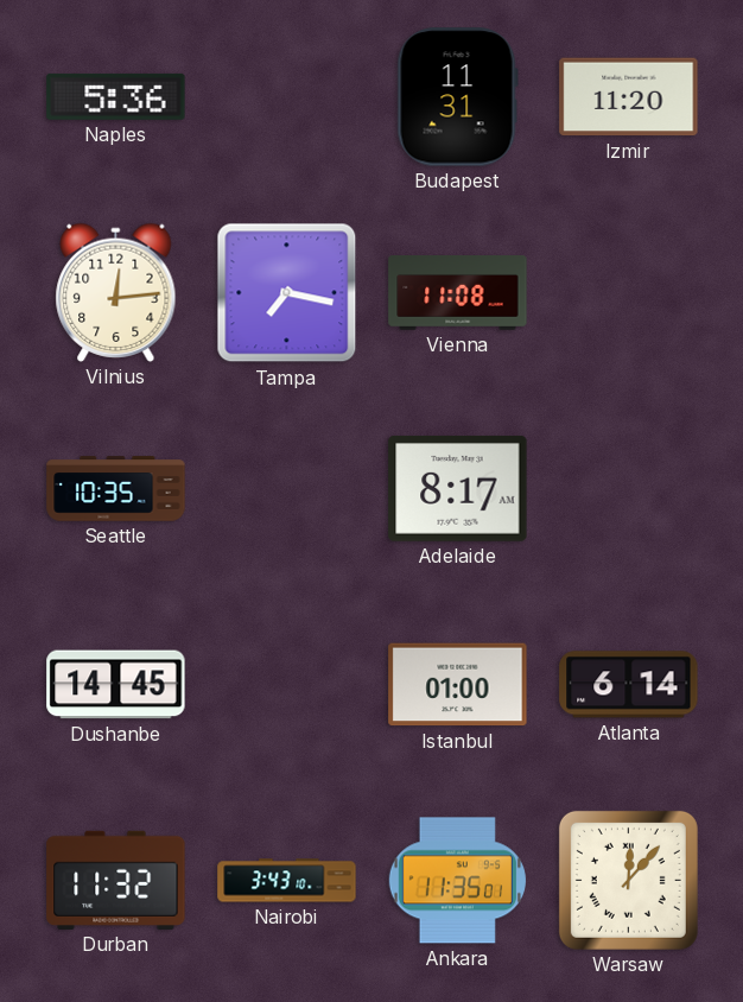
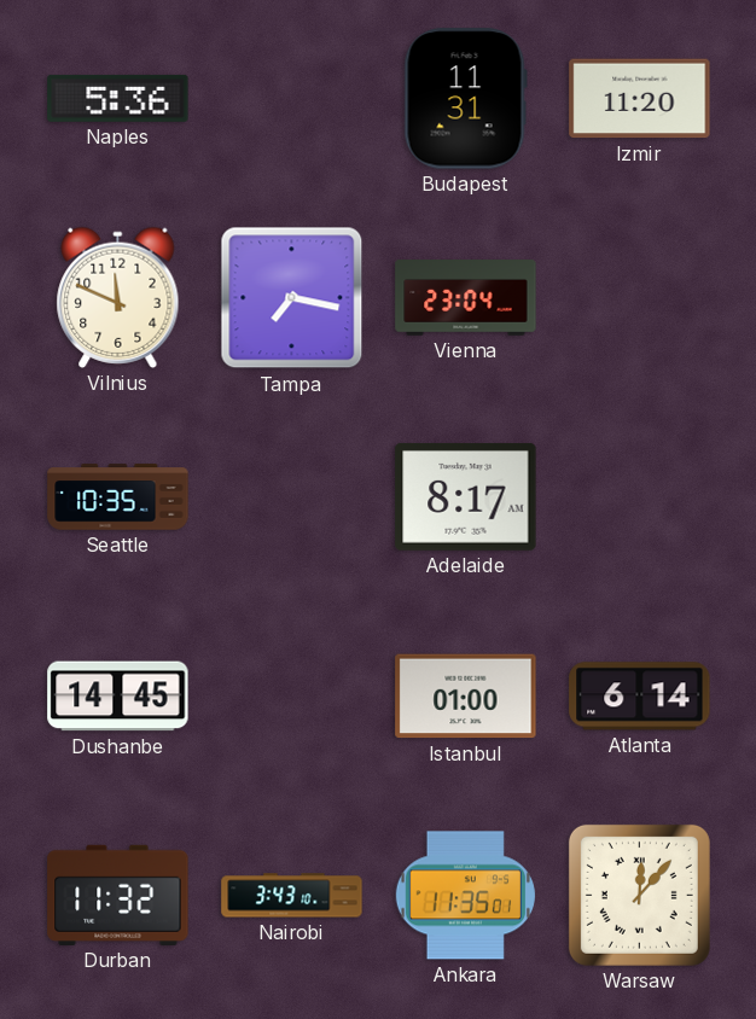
Vilnius: 12:14 -> 11:49 (118, 297)
Vienna: 11:08 -> 23:04 (466, 298)
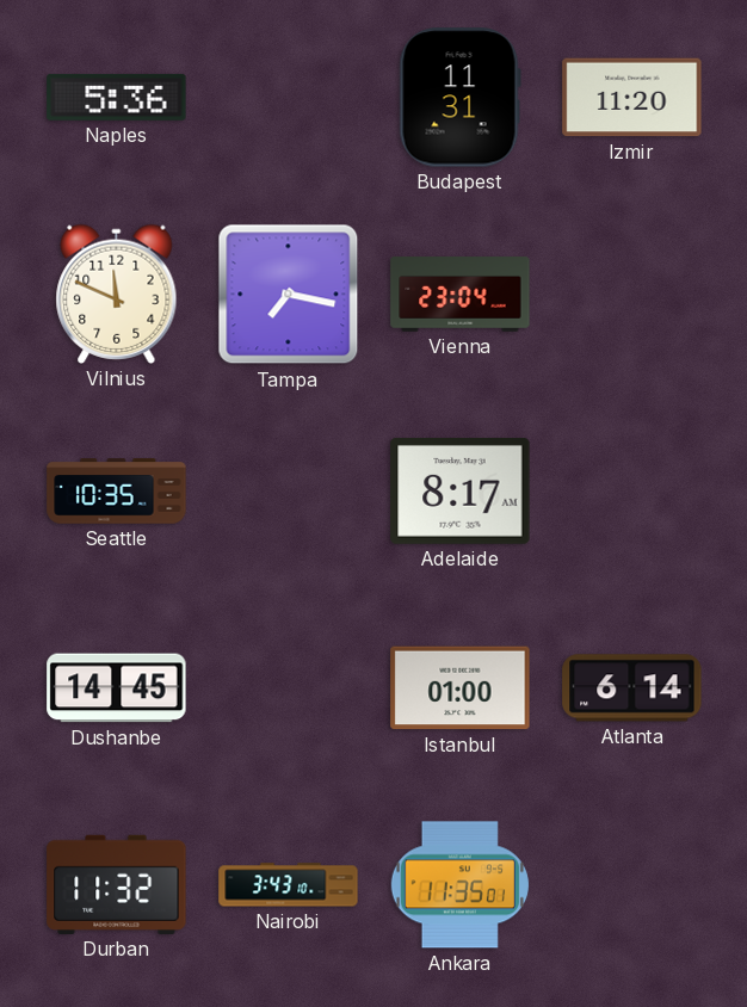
Warsaw: 12:07 -> none (639, 895)
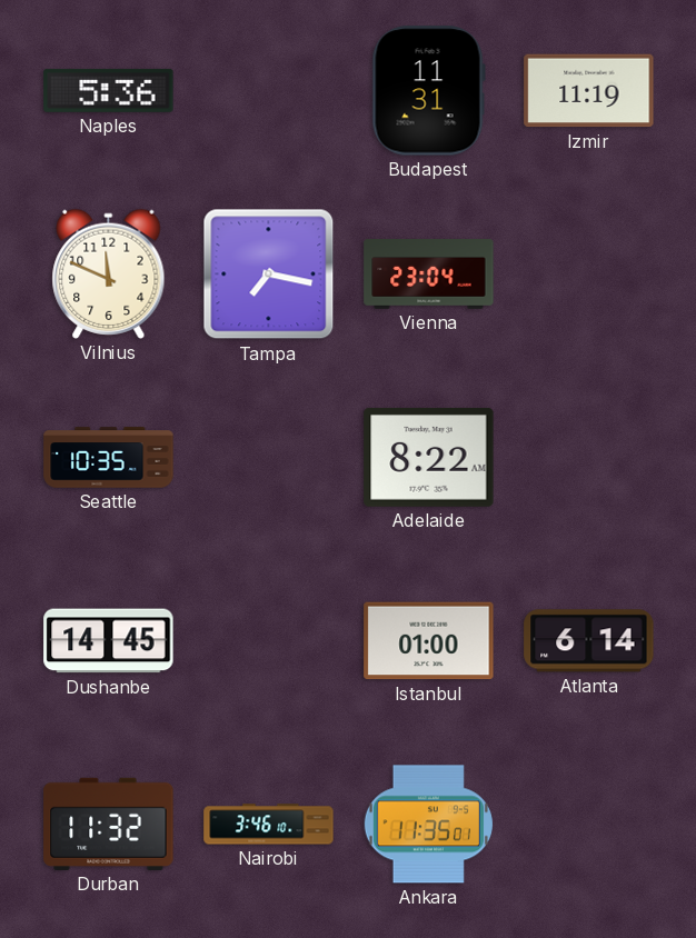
Izmir: 11:20 -> 11:19 (589, 91)
Adelaide: 8:17 -> 8:22 (429, 457)
Nairobi: 3:43 -> 3:46 (269, 825)
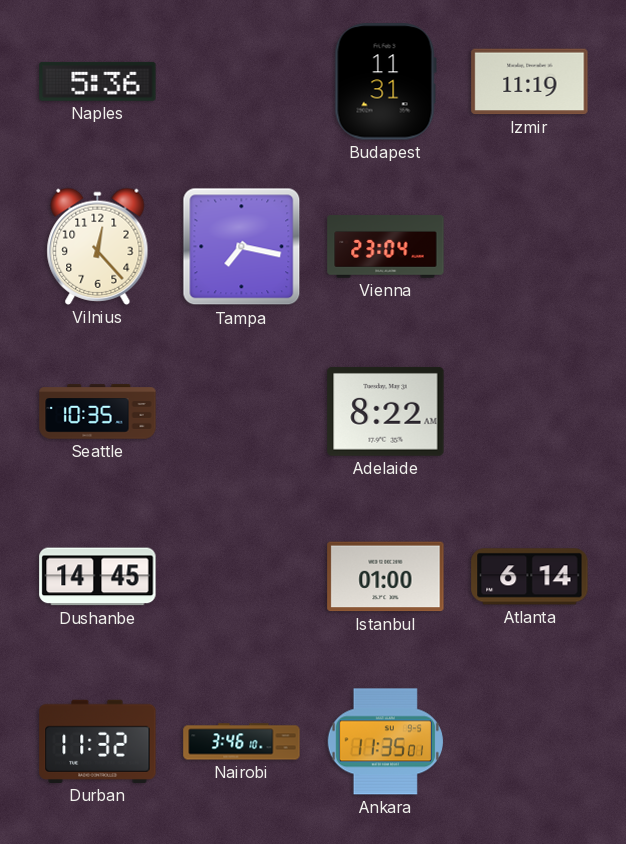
Vilnius: 11:49 -> 12:23 (98, 246)
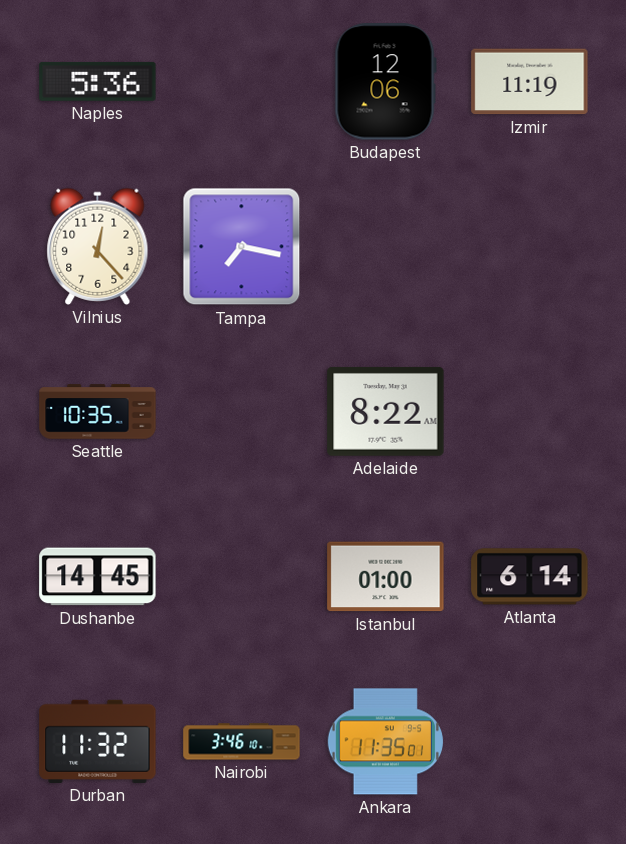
Budapest: 11:31 -> 12:06 (385, 82)
Vienna: 23:04 -> none (386, 247)
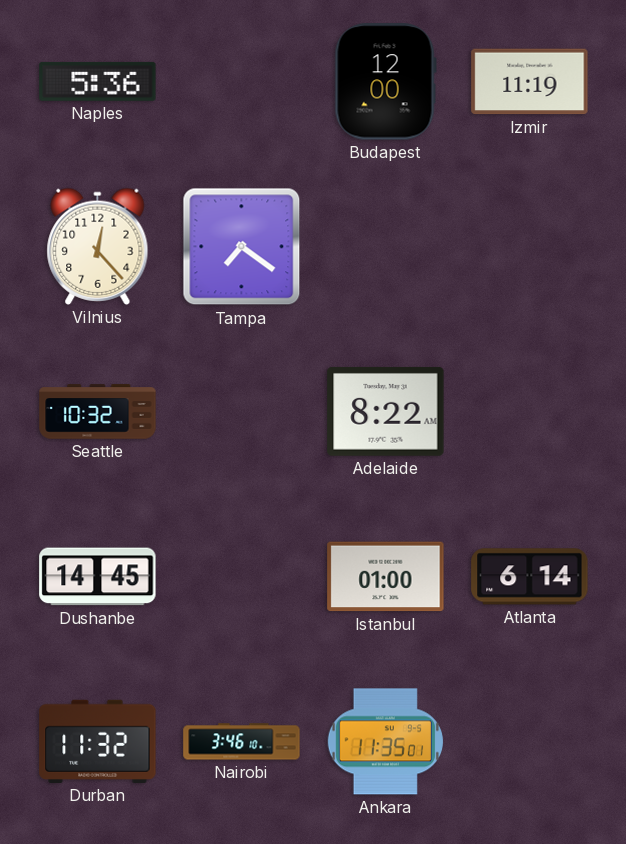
Budapest: 12:06 -> 12:00 (385, 82)
Tampa: 7:17 -> 7:21 (242, 247)
Seattle: 10:35 -> 10:32 (98, 412)
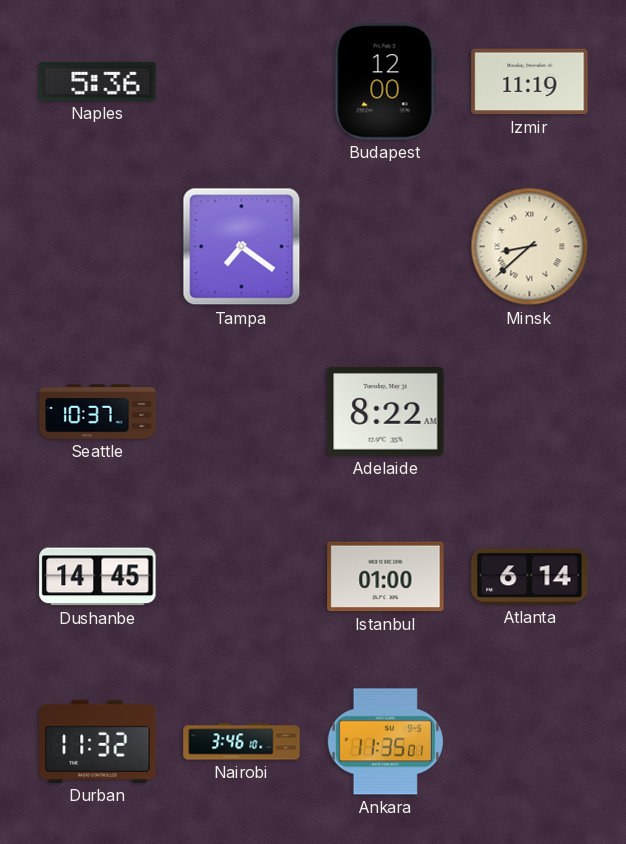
Vilnius: 12:23 -> none (98, 246)
Minsk: none -> 8:38 (530, 247)
Seattle: 10:32 -> 10:37 (98, 412)
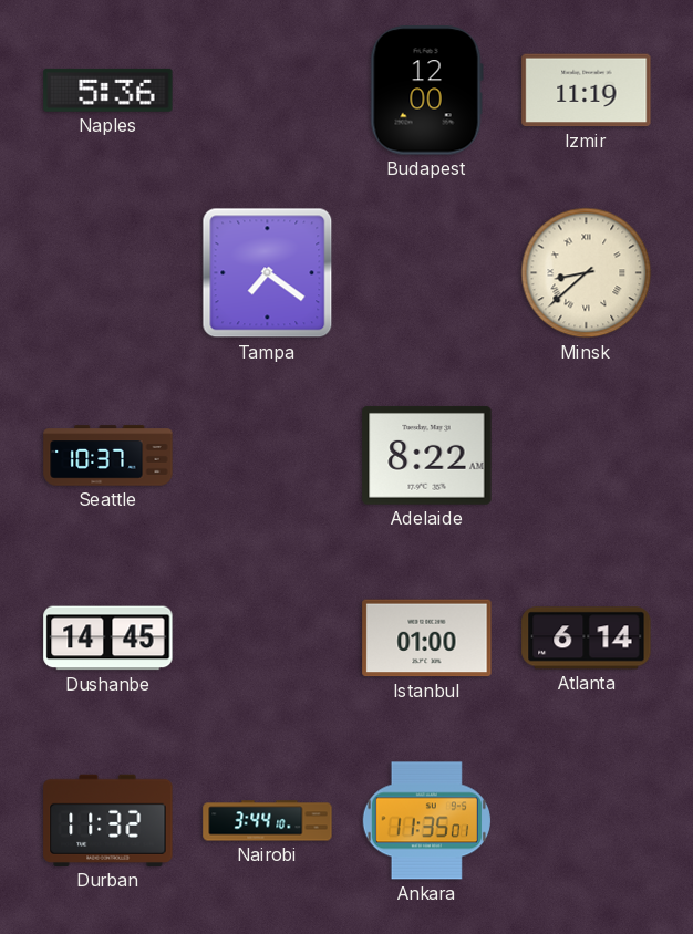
Nairobi: 3:46 -> 3:44 (268, 821)
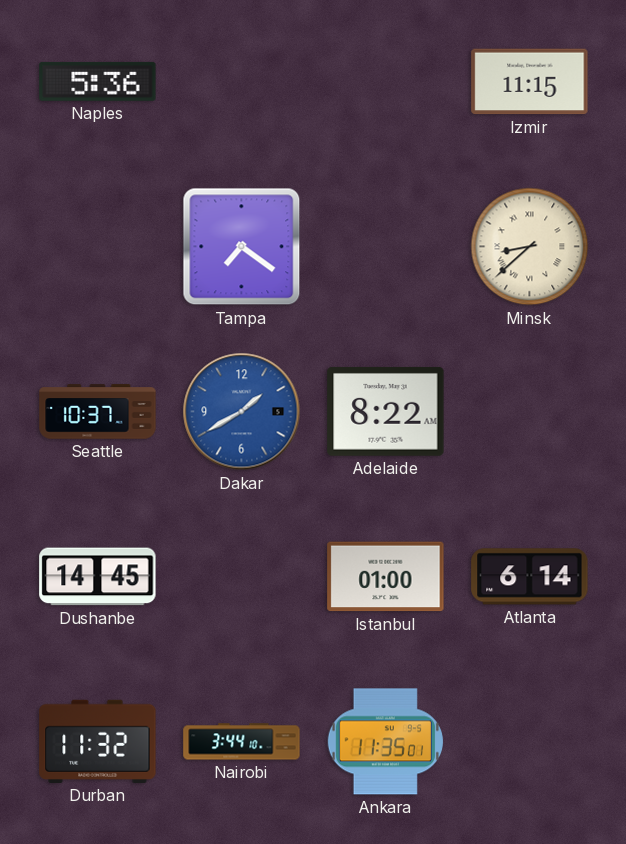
Budapest: 12:00 -> none (426, 91)
Izmir: 11:19 -> 11:15 (530, 82)
Dakar: none -> 1:40 (242, 412)
